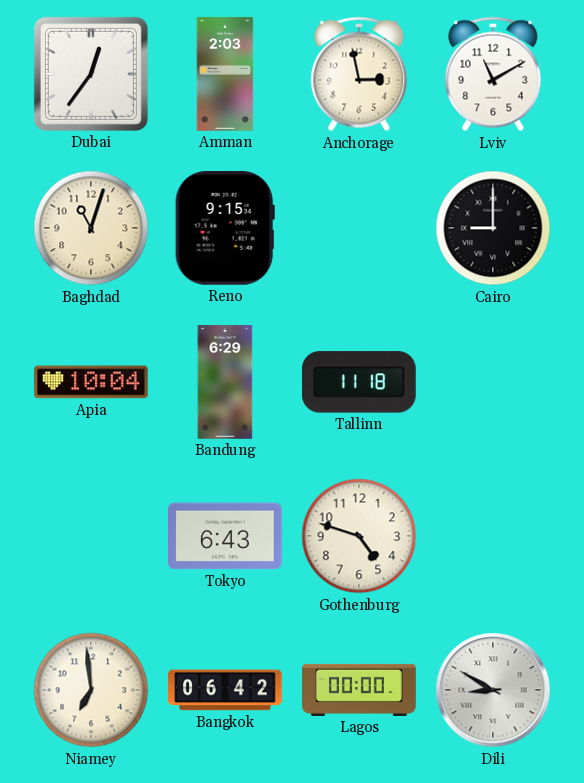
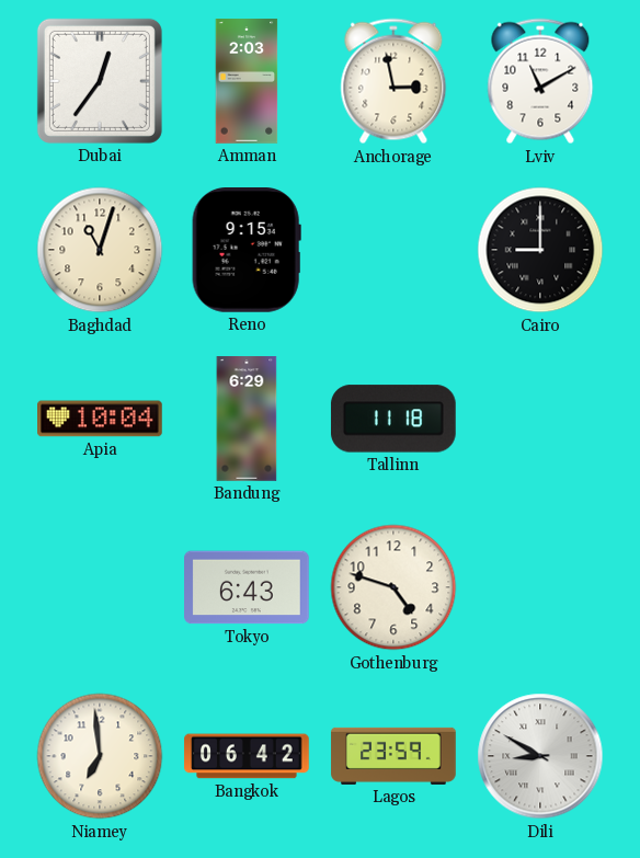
Lagos: 00:00 -> 23:59 (393, 756)
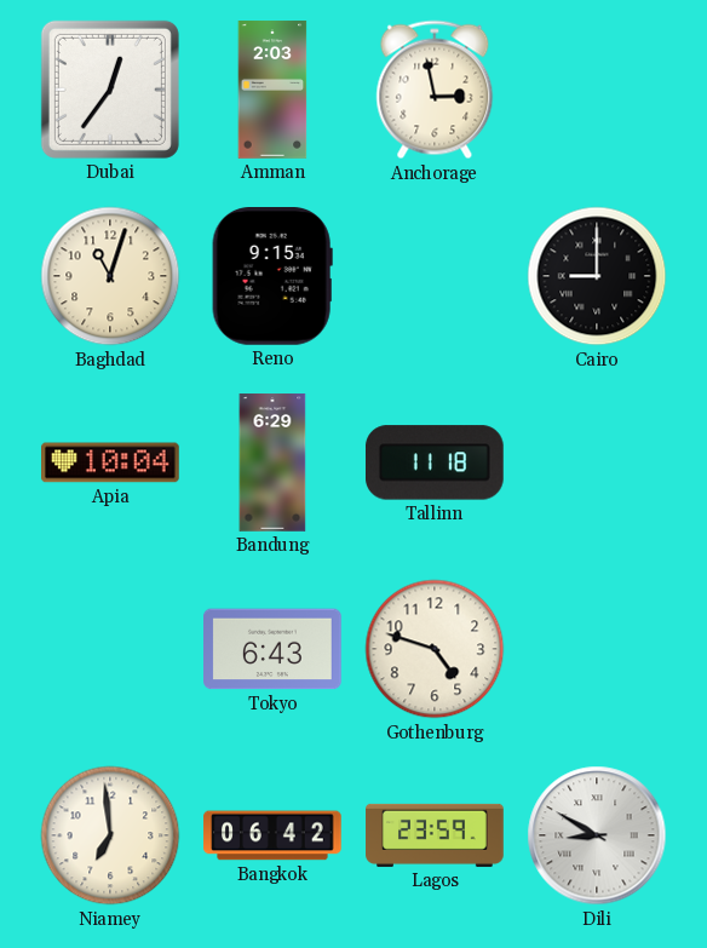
Lviv: 11:10 -> none (540, 81)
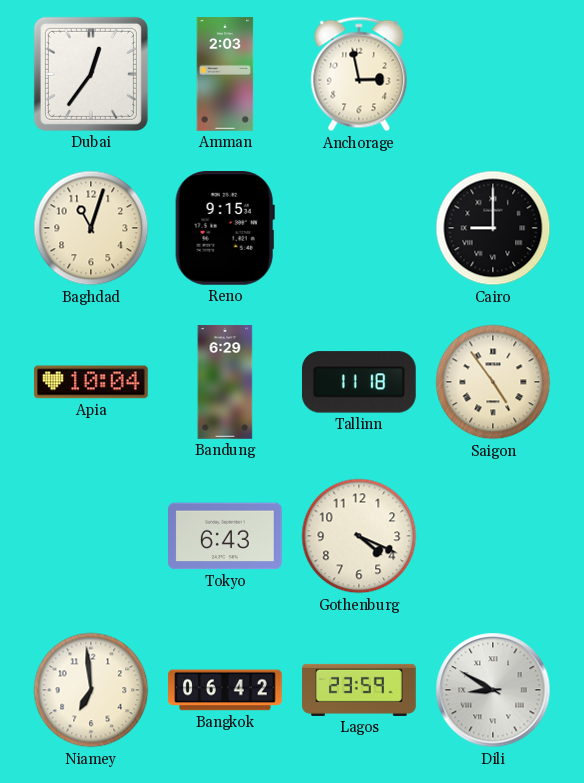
Saigon: none -> 4:54 (493, 382)
Gothenburg: 4:48 -> 4:19 (359, 536)
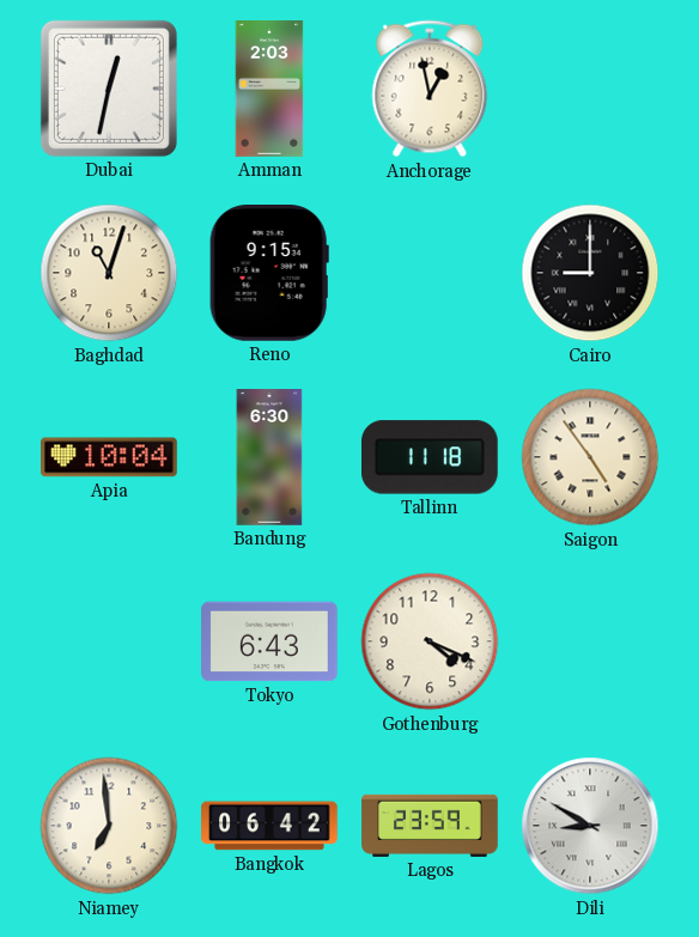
Dubai: 12:36 -> 12:32 (109, 89)
Anchorage: 2:58 -> 12:58 (430, 89)
Bandung: 6:29 -> 6:30 (269, 457)
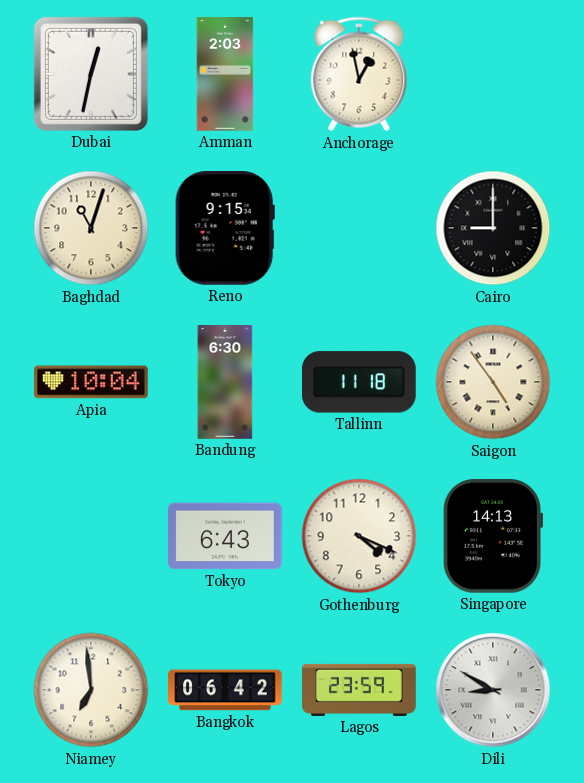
Singapore: none -> 14:13 (493, 536)
